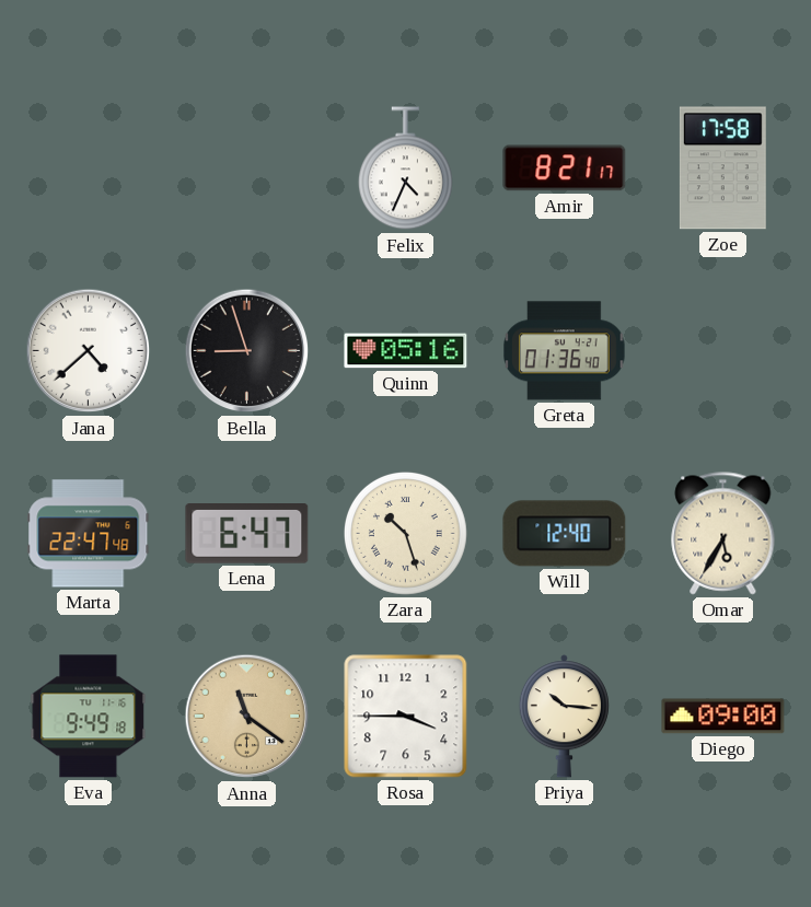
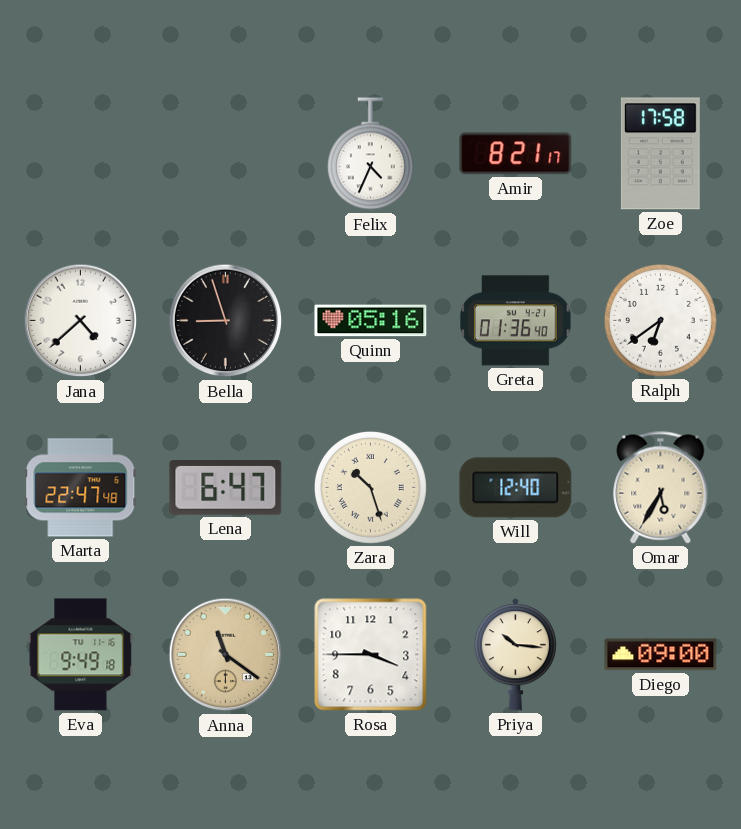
Ralph: none -> 6:39 (660, 320)
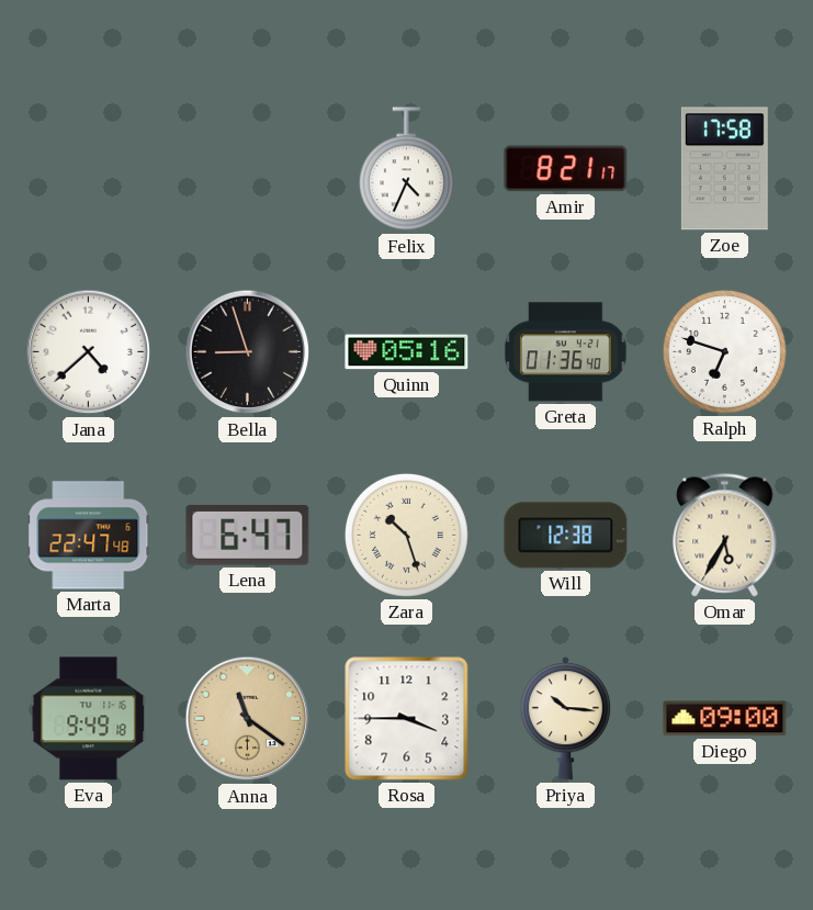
Ralph: 6:39 -> 6:48 (724, 351)
Will: 12:40 -> 12:38 (566, 536)
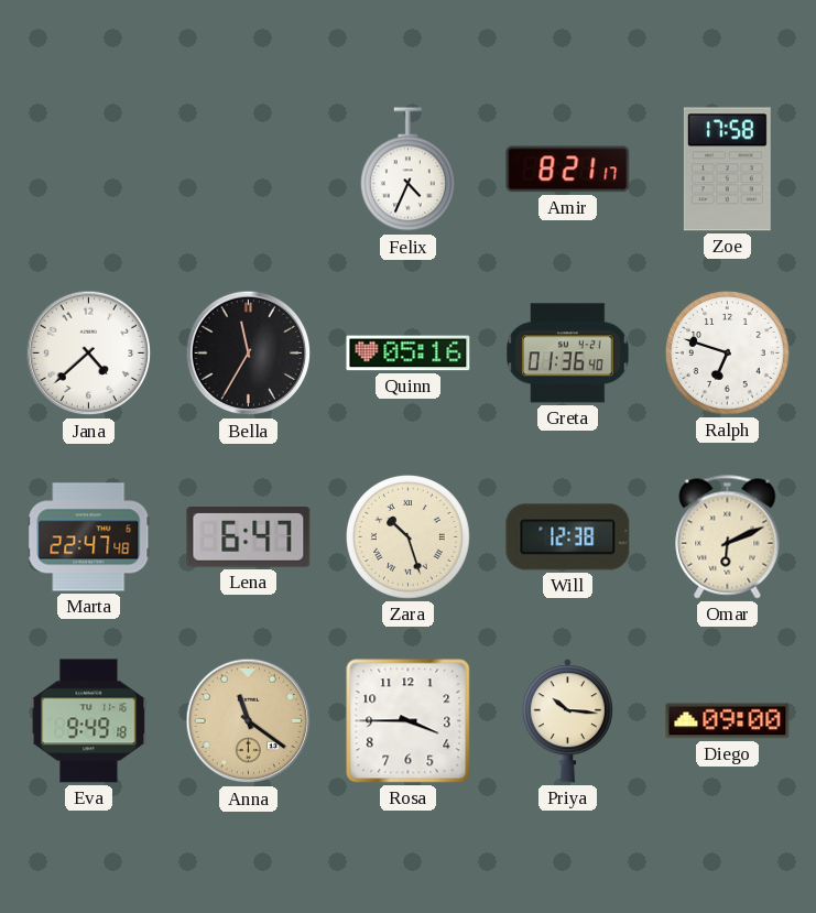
Bella: 8:57 -> 11:35 (249, 354)
Omar: 5:35 -> 6:11 (728, 537)
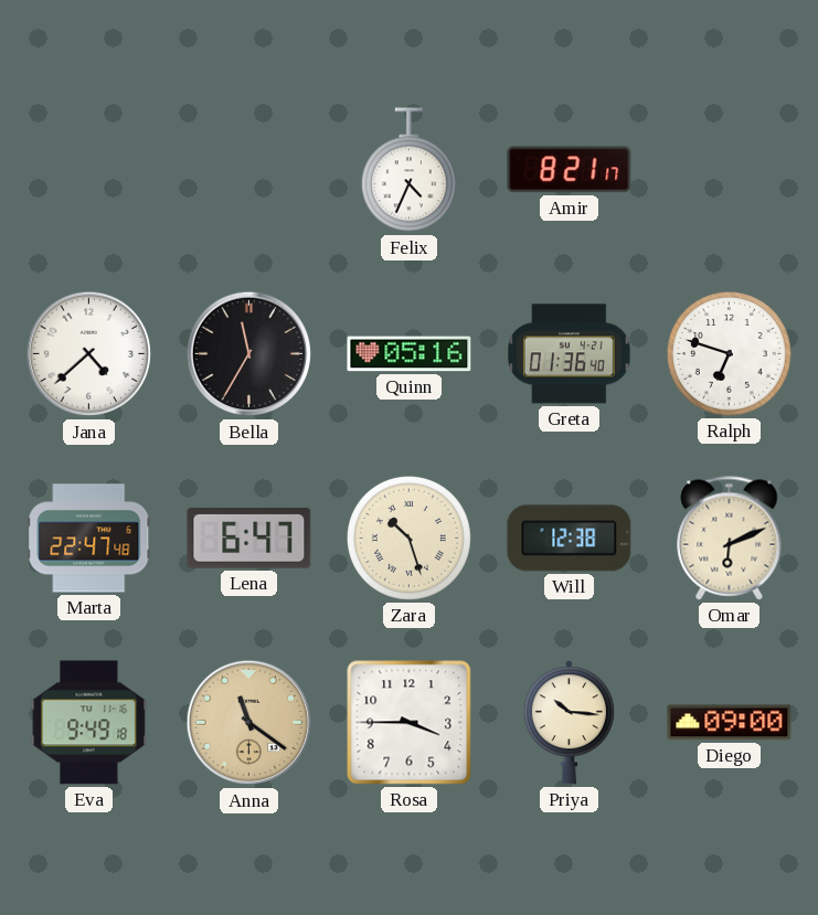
Zoe: 17:58 -> none (727, 170)
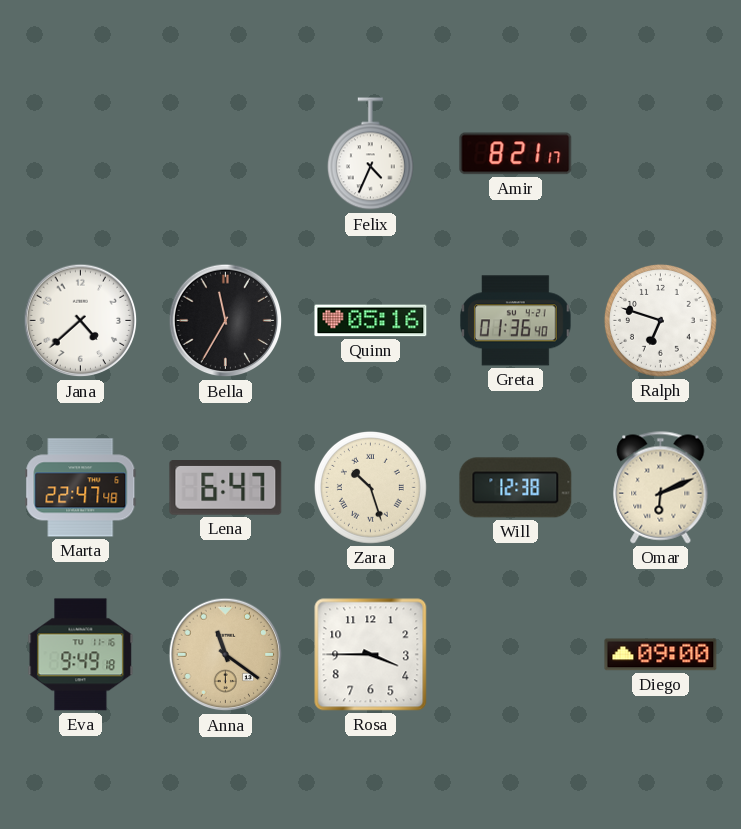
Priya: 10:16 -> none (569, 723)
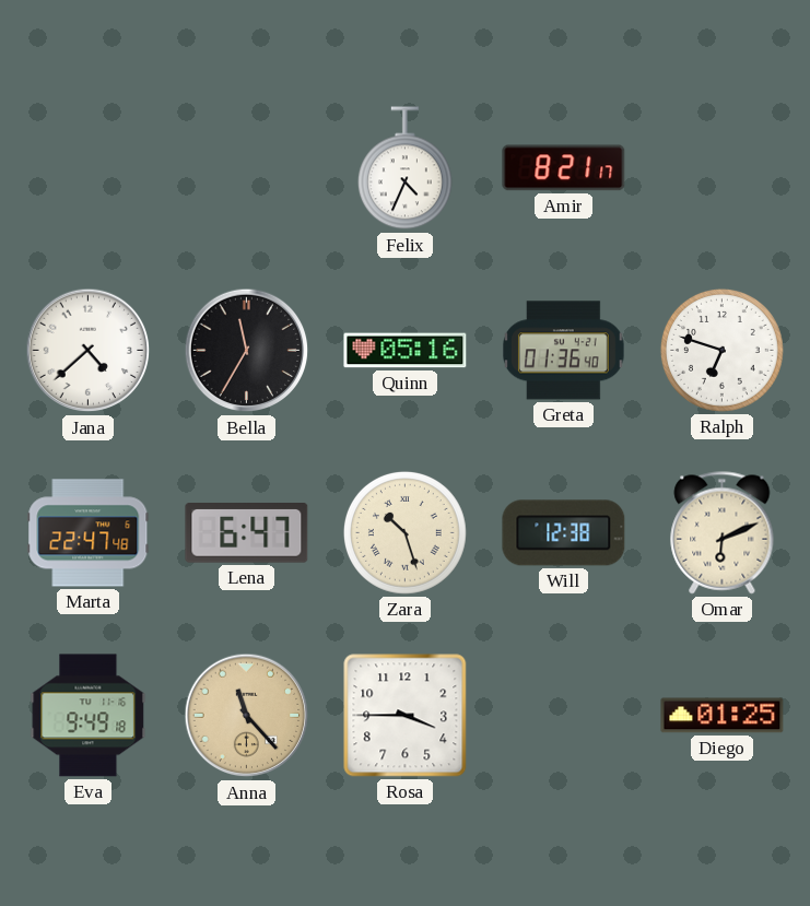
Anna: 11:21 -> 11:23 (247, 716)
Diego: 09:00 -> 01:25 (723, 716)
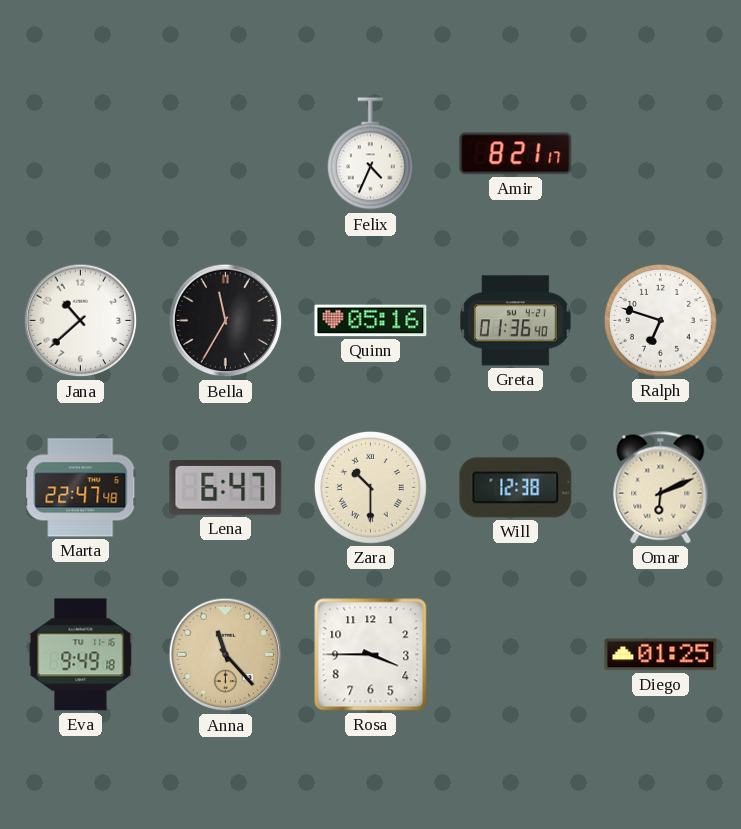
Jana: 4:38 -> 10:38 (81, 321)
Zara: 10:27 -> 10:30 (370, 487)
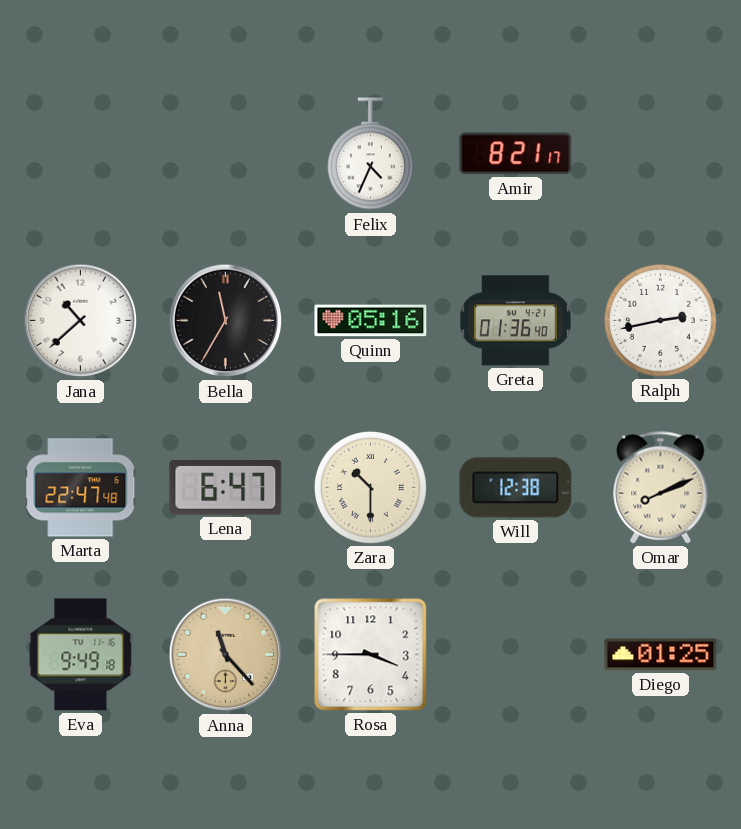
Ralph: 6:48 -> 2:43 (660, 320)
Omar: 6:11 -> 8:11 (661, 488)
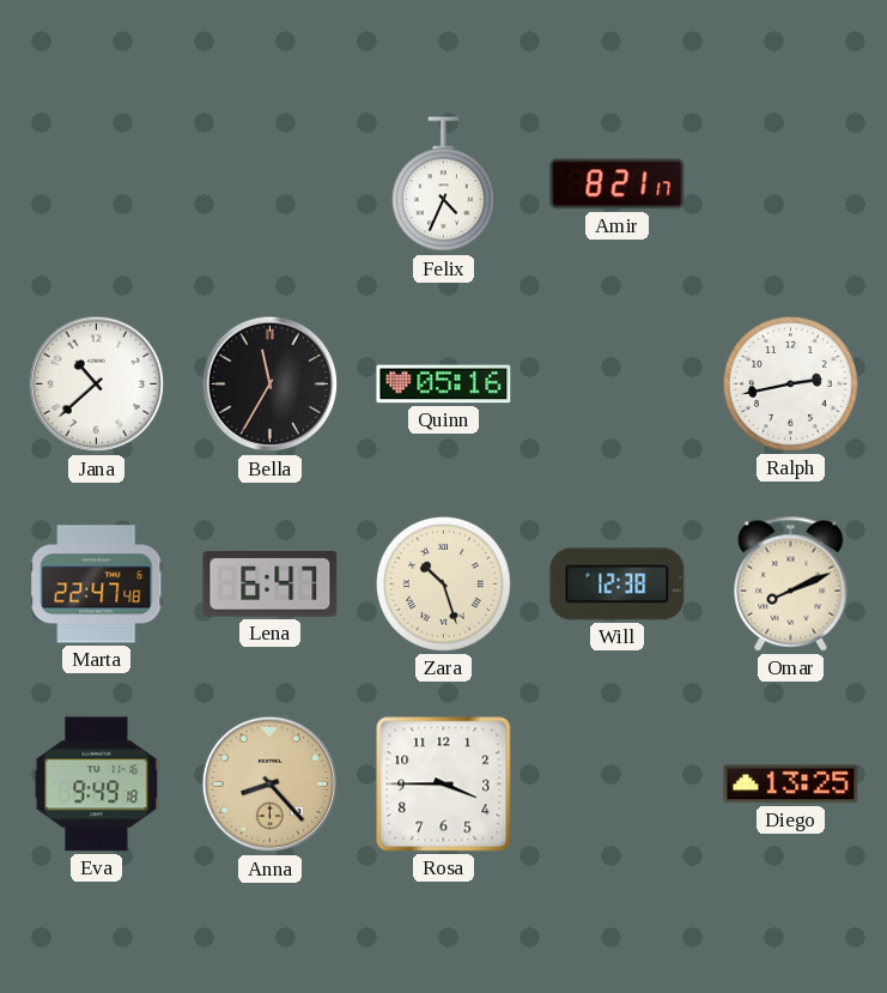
Greta: 01:36 -> none (516, 321)
Zara: 10:30 -> 10:27 (443, 583)
Anna: 11:23 -> 8:23 (271, 785)
Diego: 01:25 -> 13:25 (791, 785)
